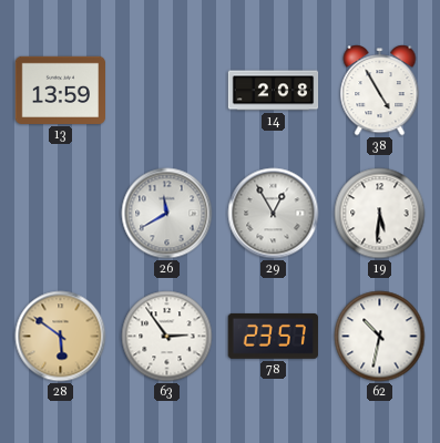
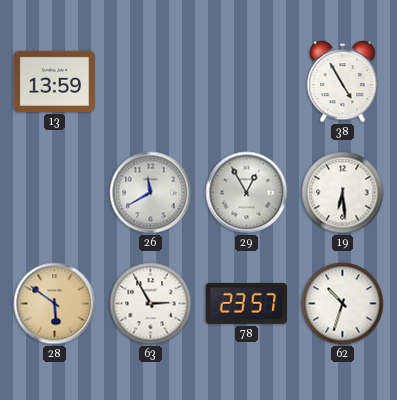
14: 2:08 -> none (274, 91)
19: 5:31 -> 6:29 (343, 193)
63: 2:54 -> 2:55 (151, 304)
62: 10:32 -> 10:33 (343, 304)
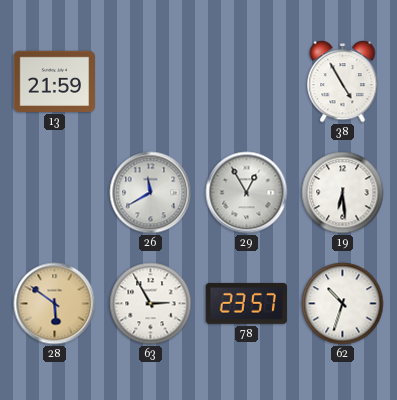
13: 13:59 -> 21:59 (54, 81)
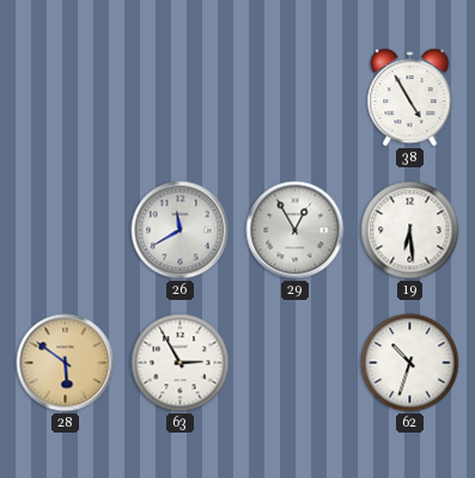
13: 21:59 -> none (54, 81)
78: 23:57 -> none (246, 303)
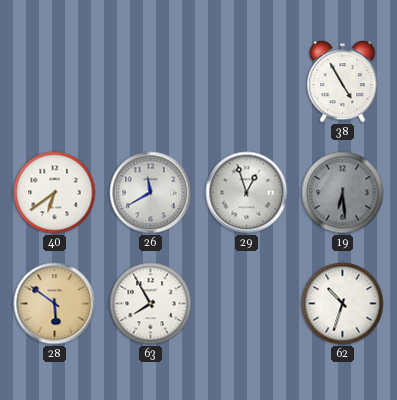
40: none -> 6:39 (55, 193)
29: 12:55 -> 12:57 (247, 193)
19 dial: white -> grey (343, 193)
63: 2:55 -> 7:55 (151, 304)
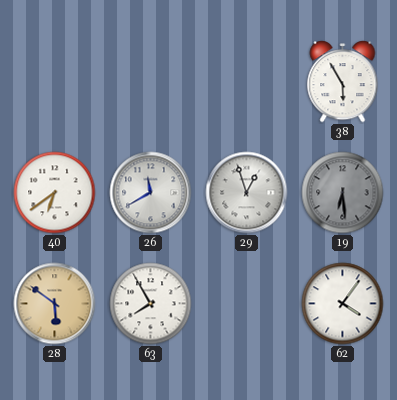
38: 4:55 -> 5:55 (343, 82)
62: 10:33 -> 4:06 (343, 304)
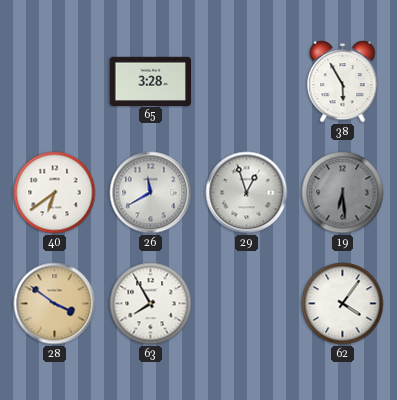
65: none -> 3:28 (150, 81)
28: 5:51 -> 3:51 (55, 304)
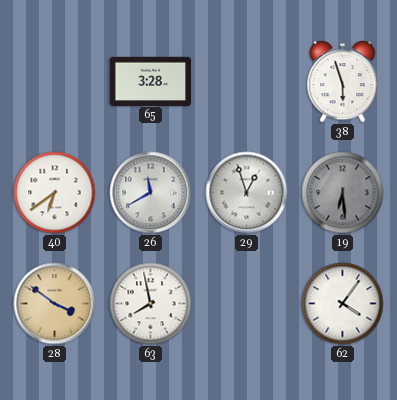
38: 5:55 -> 5:57 (343, 82)
63: 7:55 -> 7:58 (151, 304)
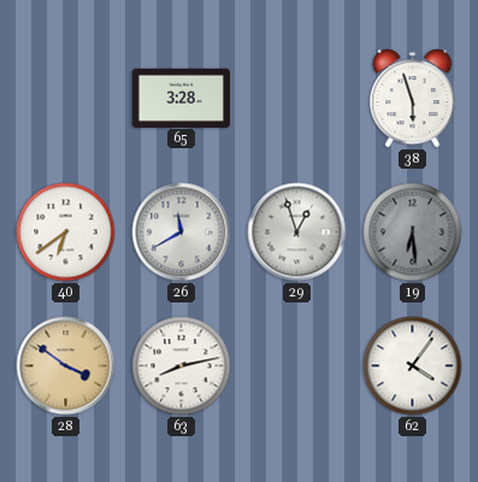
63: 7:58 -> 8:13 (182, 366)
